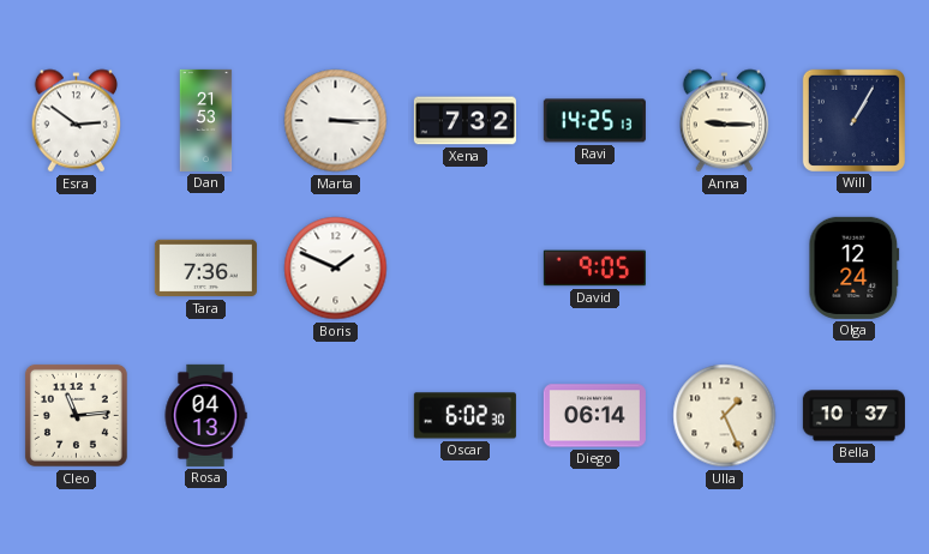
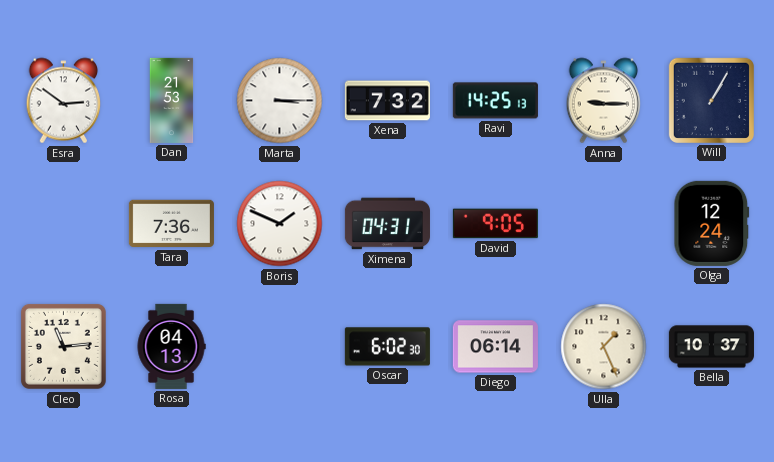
Ximena: none -> 04:31 (387, 224)
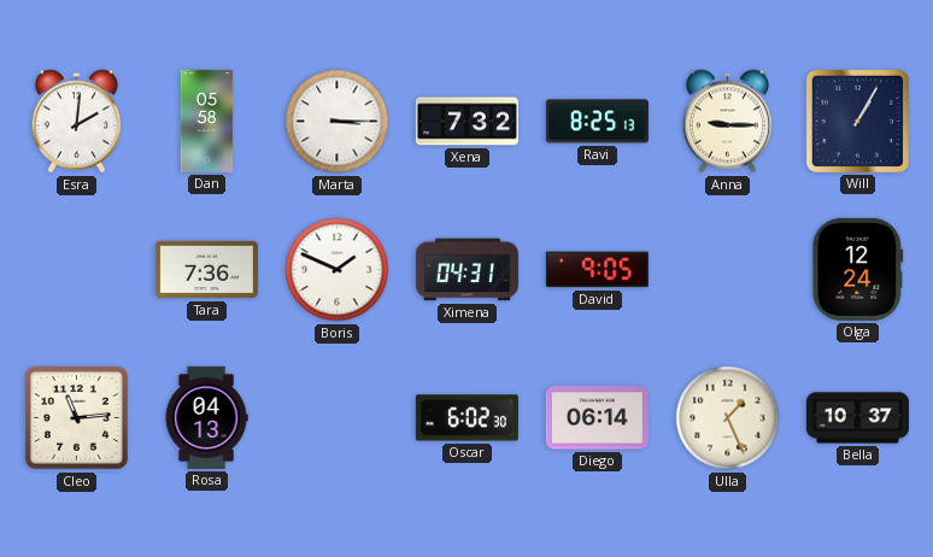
Esra: 2:51 -> 2:01 (77, 122)
Dan: 21:53 -> 05:58 (207, 121)
Ravi: 14:25 -> 8:25 (597, 122)
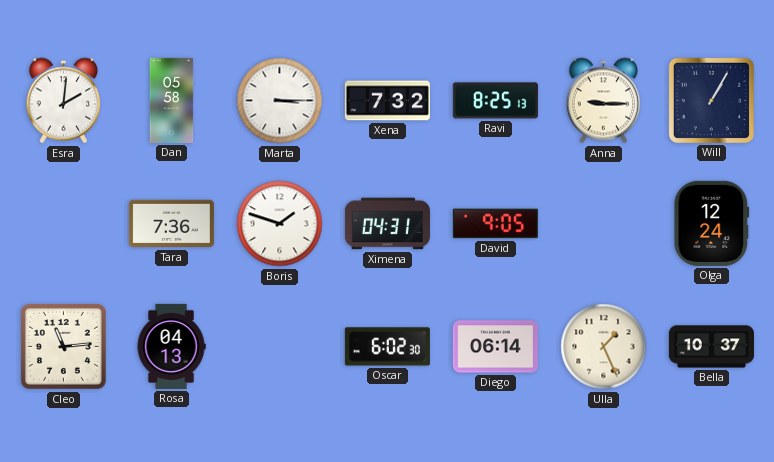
Boris: 1:49 -> 1:48 (280, 224)
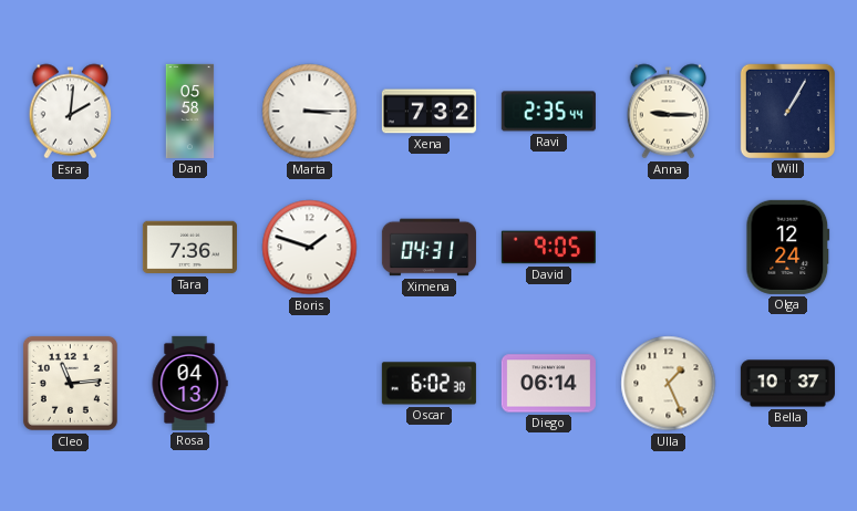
Ravi: 8:25 -> 2:35 (548, 112)
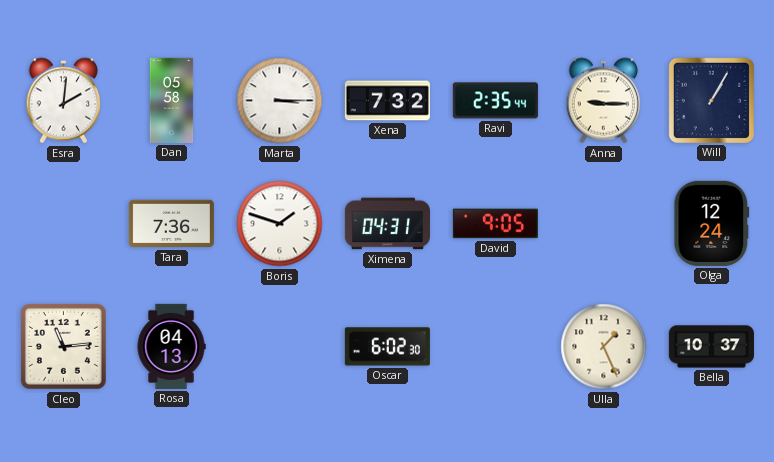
Diego: 06:14 -> none (548, 384)
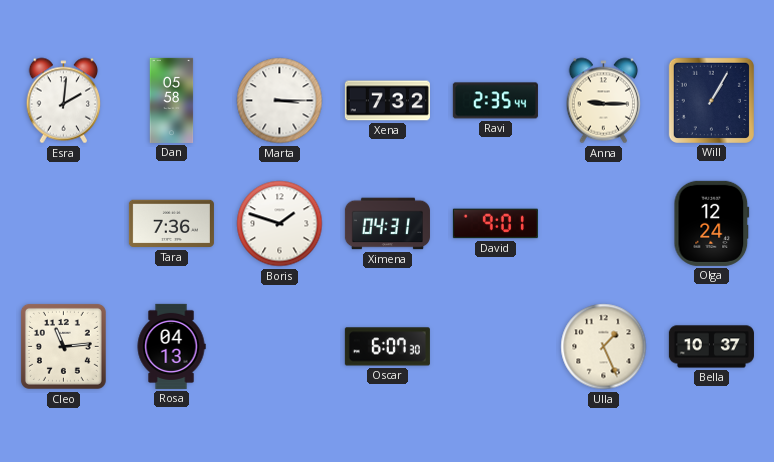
David: 9:05 -> 9:01 (495, 224)
Oscar: 6:02 -> 6:07 (387, 347)
